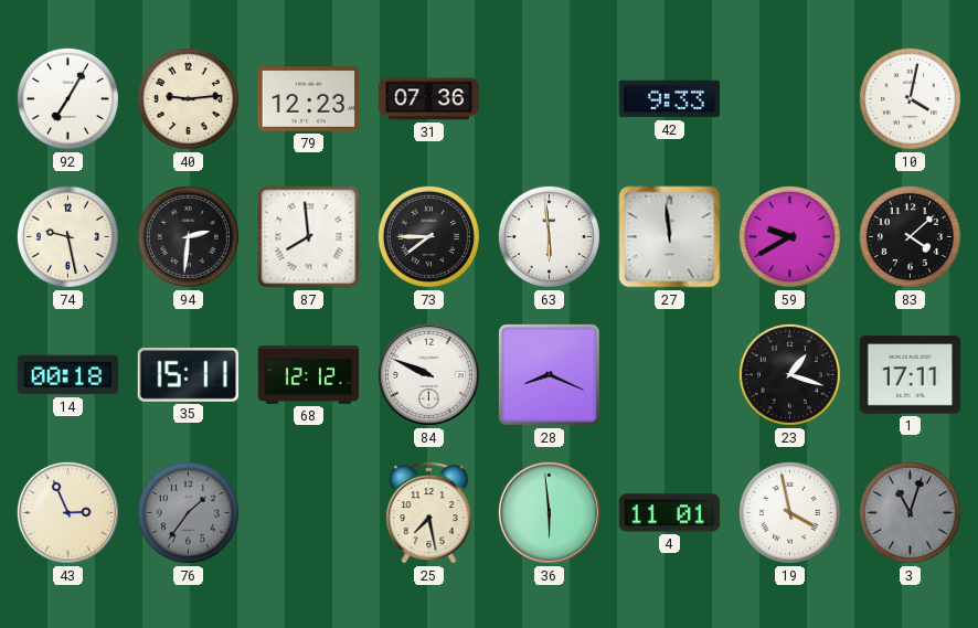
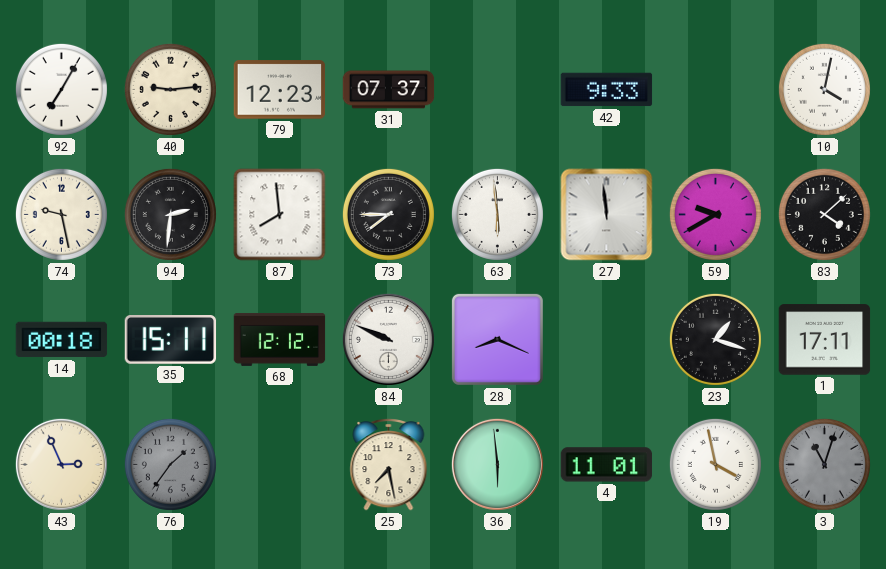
31: 07:36 -> 07:37 (389, 90)
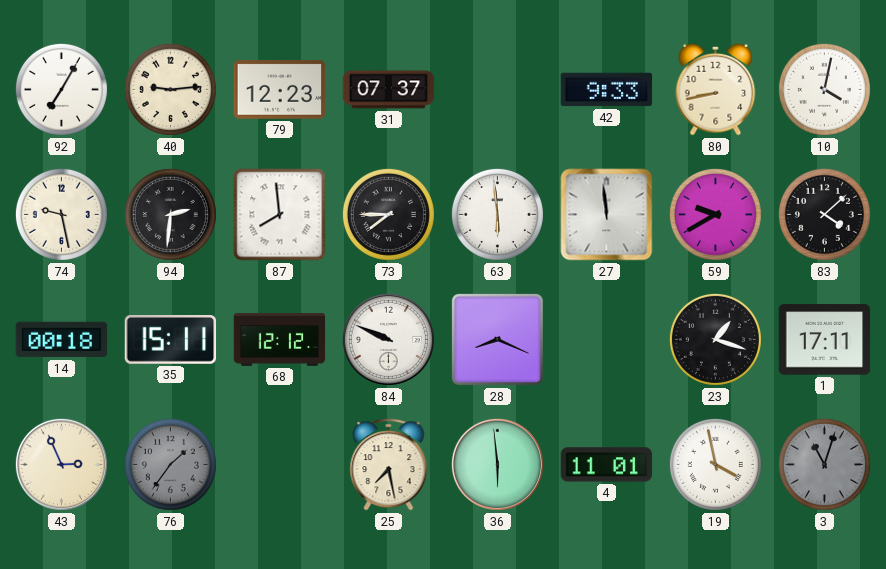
80: none -> 8:43 (716, 89)
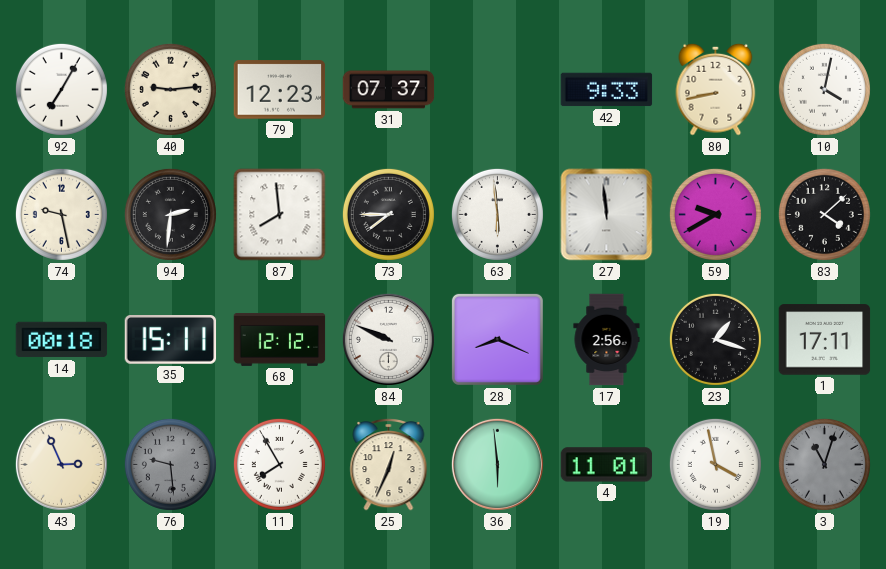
17: none -> 2:56 (607, 340)
76: 1:36 -> 9:29 (170, 464)
11: none -> 7:55 (279, 464)
25: 7:28 -> 12:34 (389, 465)
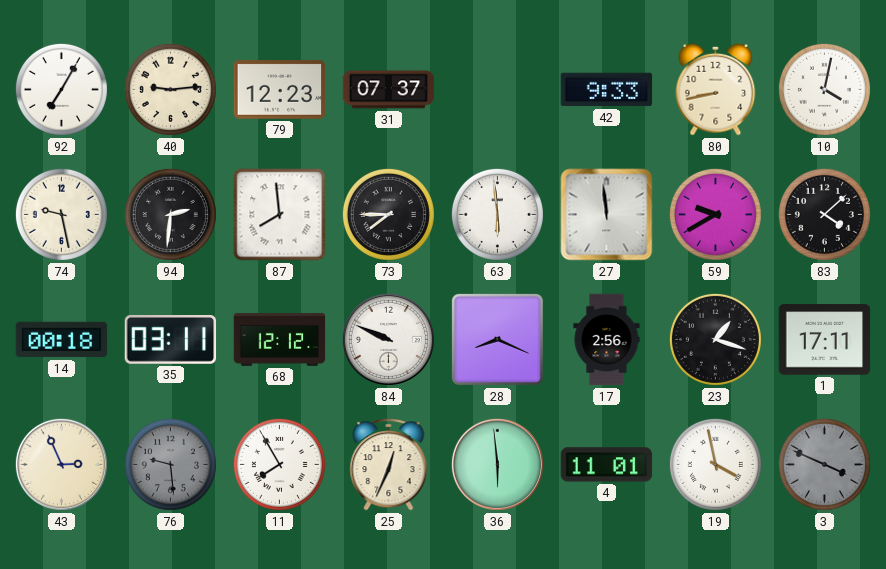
35: 15:11 -> 03:11 (171, 340)
3: 11:03 -> 3:49 (824, 464)
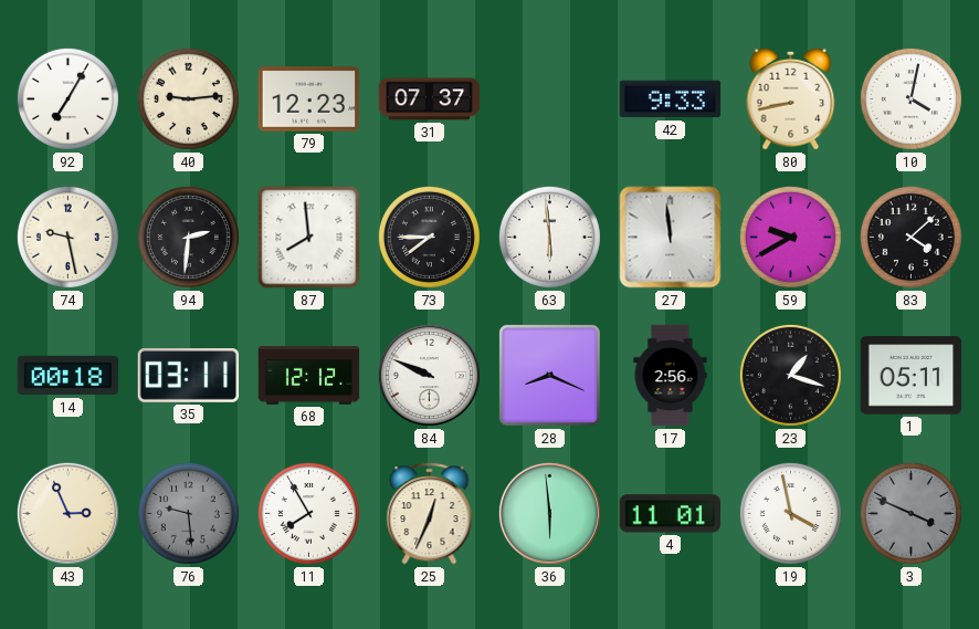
1: 17:11 -> 05:11 (912, 376)
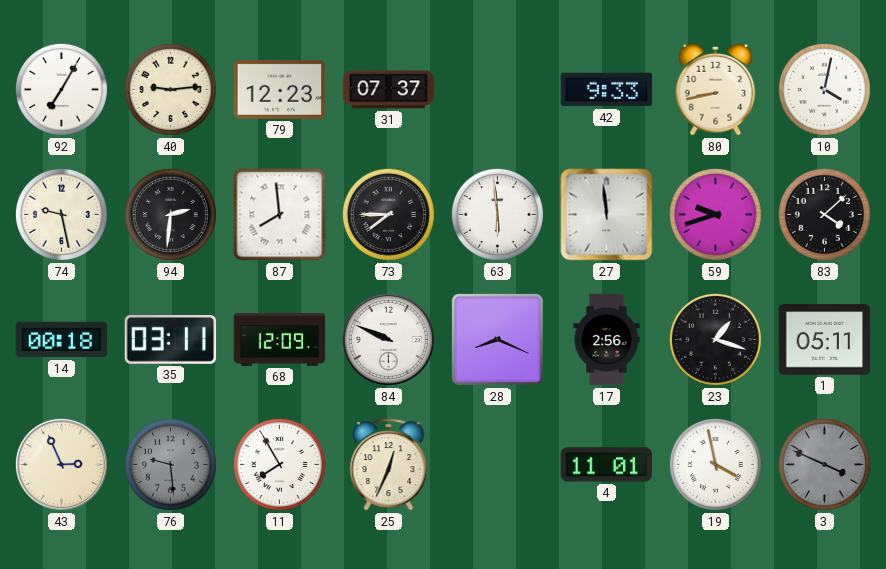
59: 9:40 -> 9:42 (715, 214)
68: 12:12 -> 12:09 (280, 339)
36: 5:59 -> none (549, 513)
